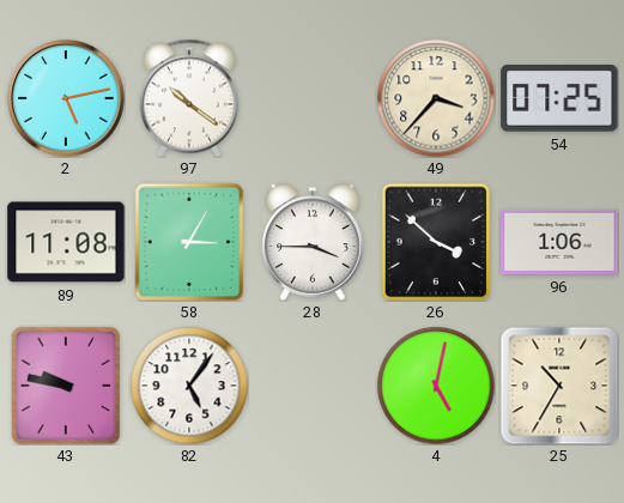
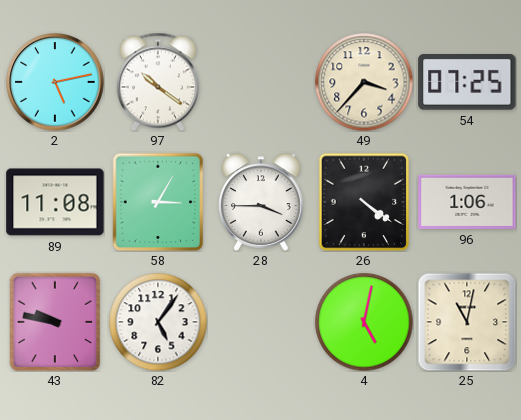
26: 3:52 -> 4:21 (364, 202)
25: 10:35 -> 11:02 (467, 322)
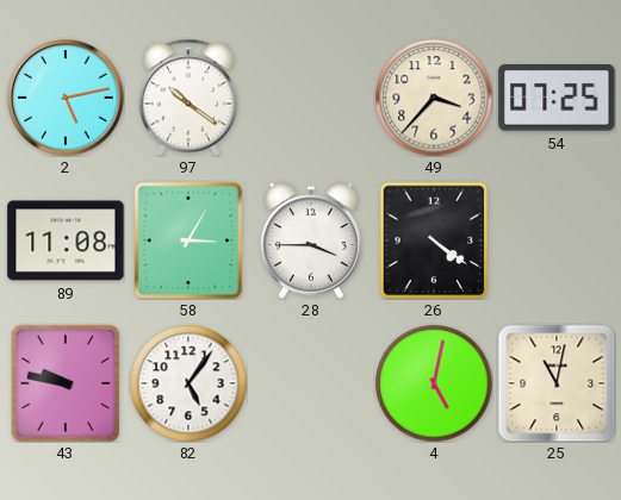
96: 1:06 -> none (467, 202)
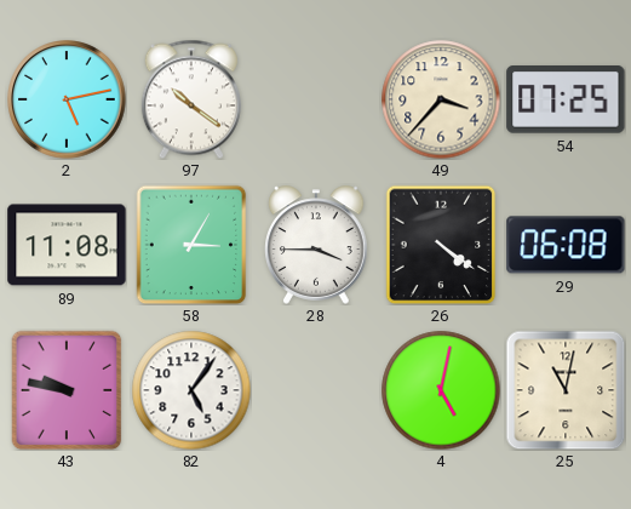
29: none -> 06:08 (566, 245)
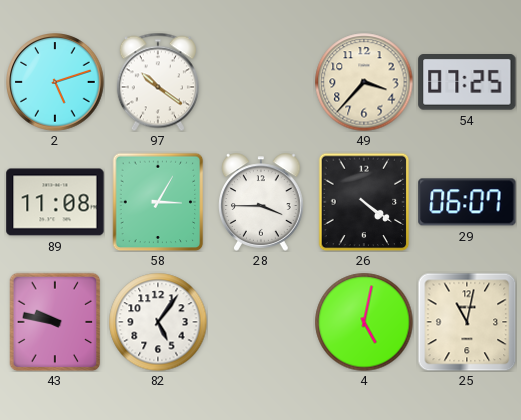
2: 5:13 -> 5:12 (55, 82)
29: 06:08 -> 06:07 (467, 202)
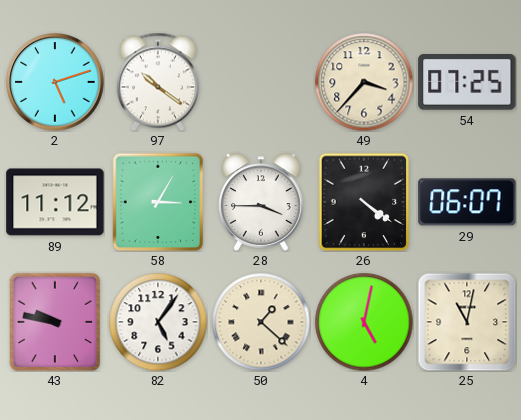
89: 11:08 -> 11:12 (55, 202)
50: none -> 1:22 (261, 322)
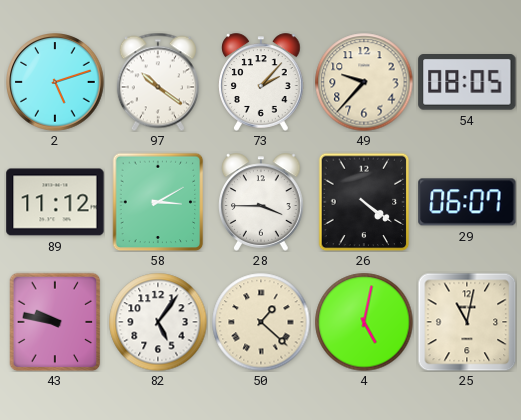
73: none -> 2:07 (261, 82)
49: 3:37 -> 9:37 (364, 82)
54: 07:25 -> 08:05 (467, 83)
58: 3:05 -> 3:10 (158, 202)
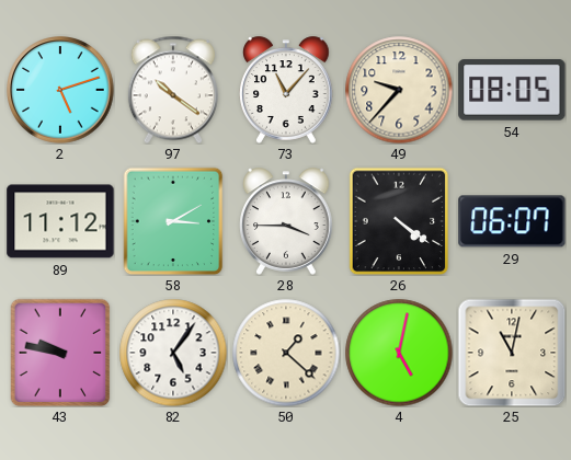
73: 2:07 -> 11:07 (286, 90)
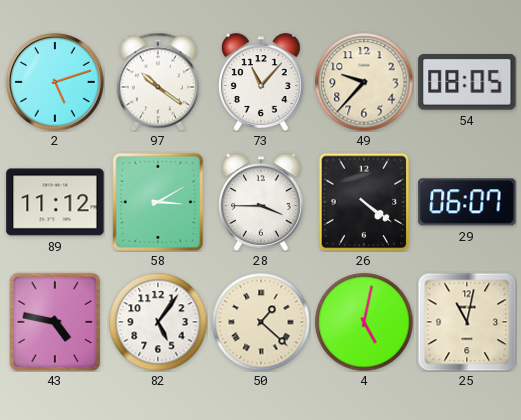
43: 9:47 -> 4:47 (55, 322)
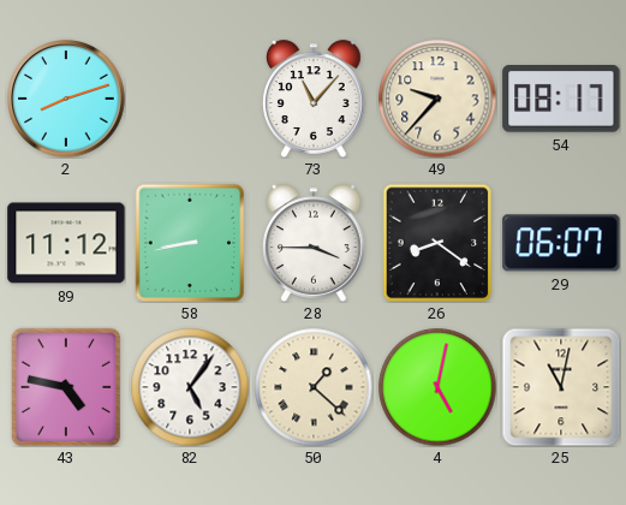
2: 5:12 -> 8:12 (66, 99)
97: 10:21 -> none (158, 82)
54: 08:05 -> 08:17 (561, 100)
58: 3:10 -> 8:43 (190, 243)
26: 4:21 -> 8:21 (437, 243)
